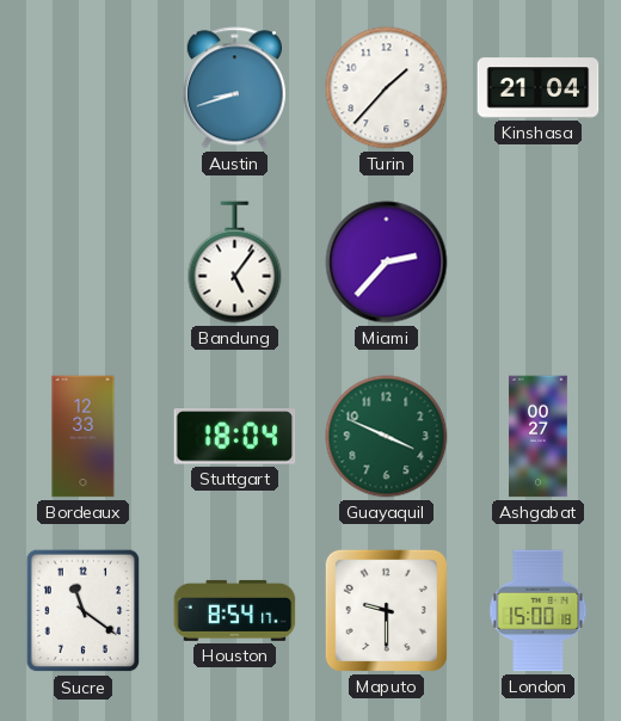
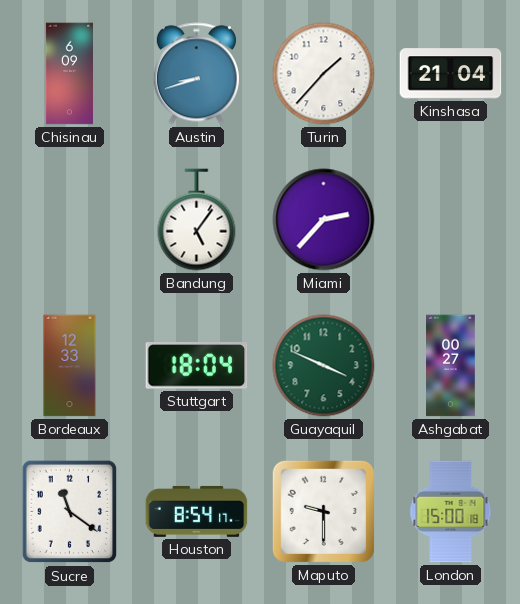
Chisinau: none -> 6:09 (69, 74)
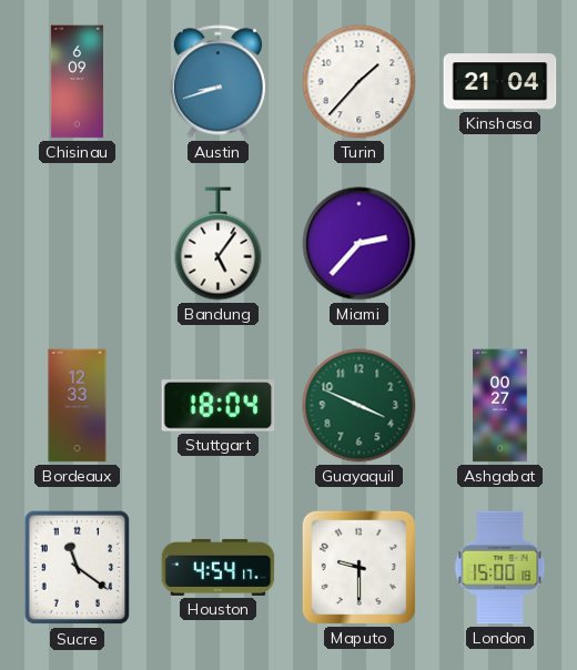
Houston: 8:54 -> 4:54 (219, 567)
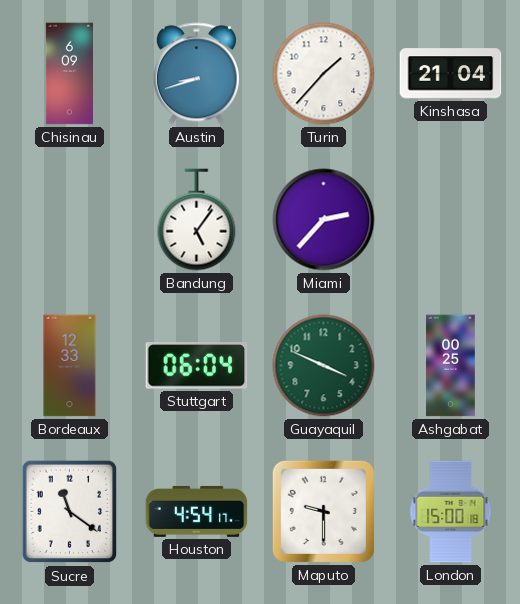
Stuttgart: 18:04 -> 06:04 (197, 366)
Ashgabat: 00:27 -> 00:25 (451, 366)
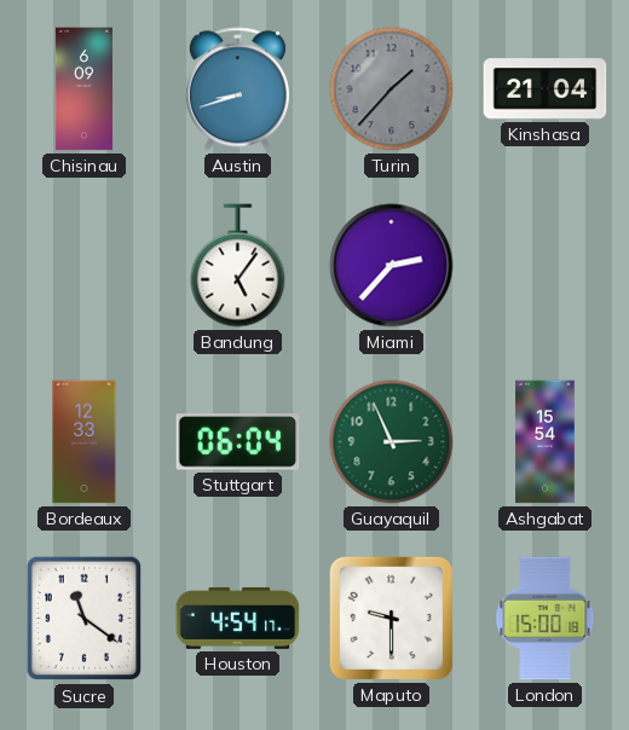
Turin dial: white -> grey (392, 89)
Guayaquil: 3:49 -> 2:56 (392, 442)
Ashgabat: 00:25 -> 15:54 (546, 442)
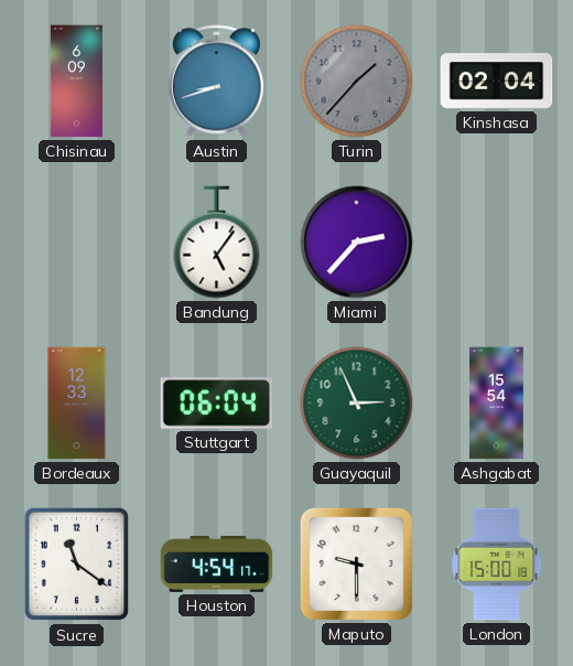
Kinshasa: 21:04 -> 02:04 (497, 82)
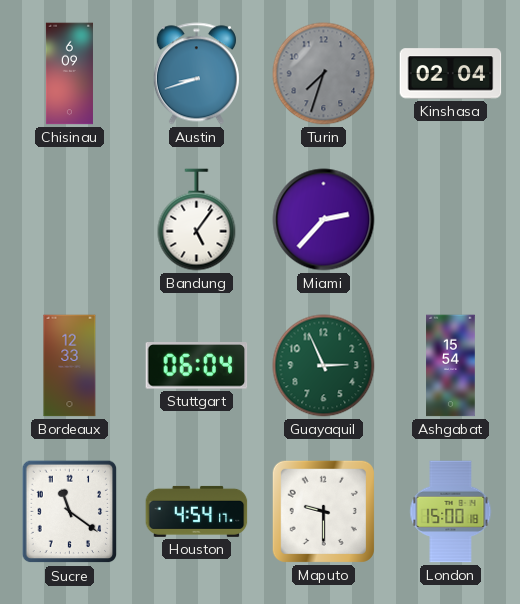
Turin: 1:37 -> 7:33 (324, 74)
